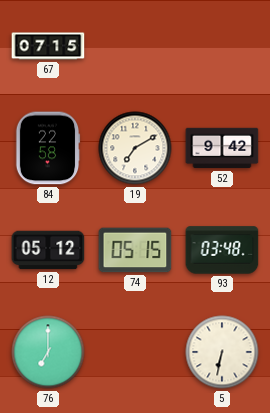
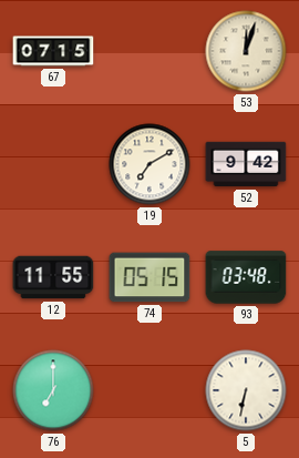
53: none -> 12:03 (246, 51)
84: 22:58 -> none (48, 148)
12: 05:12 -> 11:55 (53, 277)
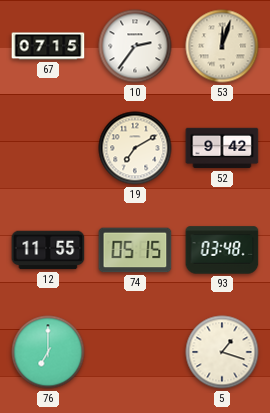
10: none -> 2:36 (135, 46)
5: 6:32 -> 1:18 (222, 352)
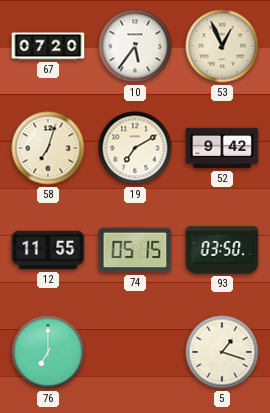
67: 07:15 -> 07:20 (48, 46)
10: 2:36 -> 5:36 (135, 46)
53: 12:03 -> 12:56 (222, 46)
58: none -> 7:03 (48, 148)
93: 03:48 -> 03:50 (222, 250)
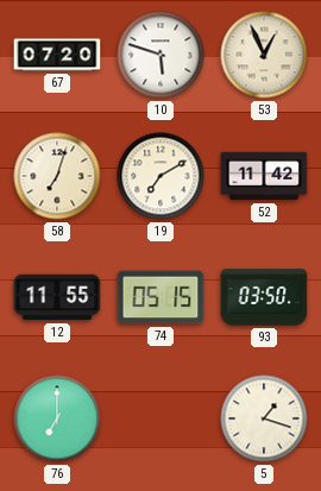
10: 5:36 -> 5:48 (160, 55)
52: 9:42 -> 11:42 (264, 176)
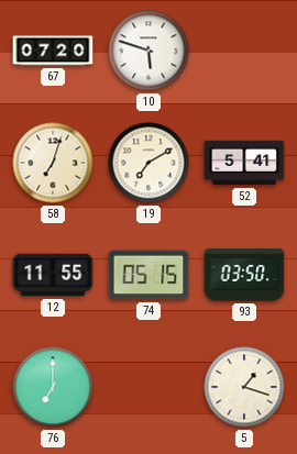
53: 12:56 -> none (264, 55)
52: 11:42 -> 5:41 (244, 163)
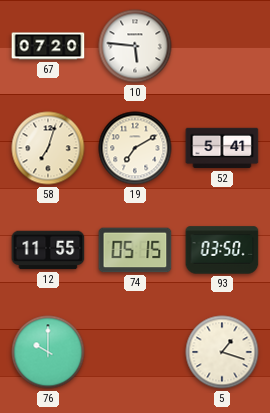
10: 5:48 -> 5:46 (135, 46)
76: 7:00 -> 10:00 (48, 352)
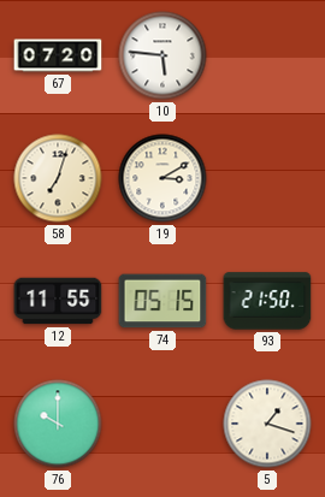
19: 7:10 -> 3:10 (162, 178)
52: 5:41 -> none (222, 148)
93: 03:50 -> 21:50 (267, 301)
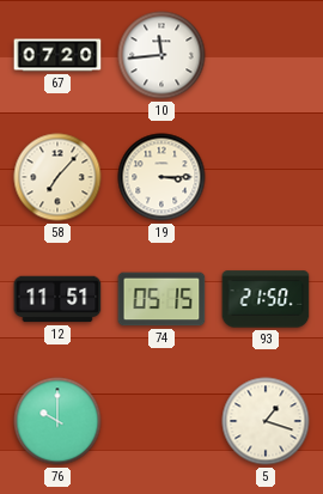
10: 5:46 -> 11:44 (161, 55)
58: 7:03 -> 7:07 (57, 177)
19: 3:10 -> 3:15 (161, 177)
12: 11:55 -> 11:51 (57, 299)
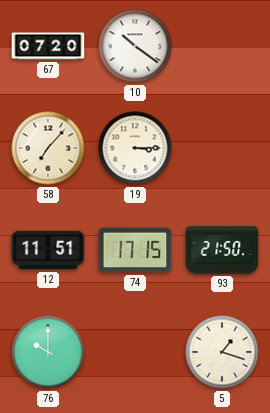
10: 11:44 -> 10:21 (135, 46)
74: 05:15 -> 17:15 (135, 250)
